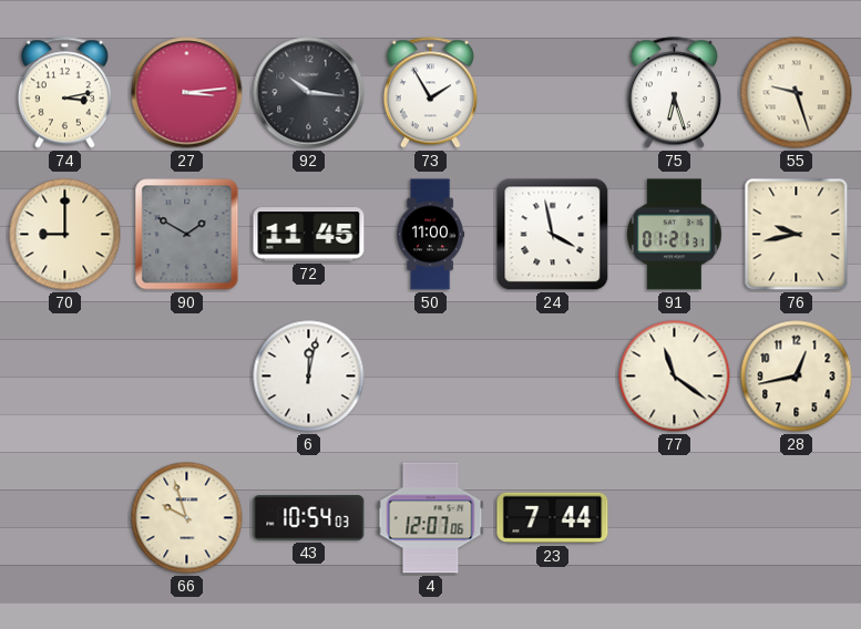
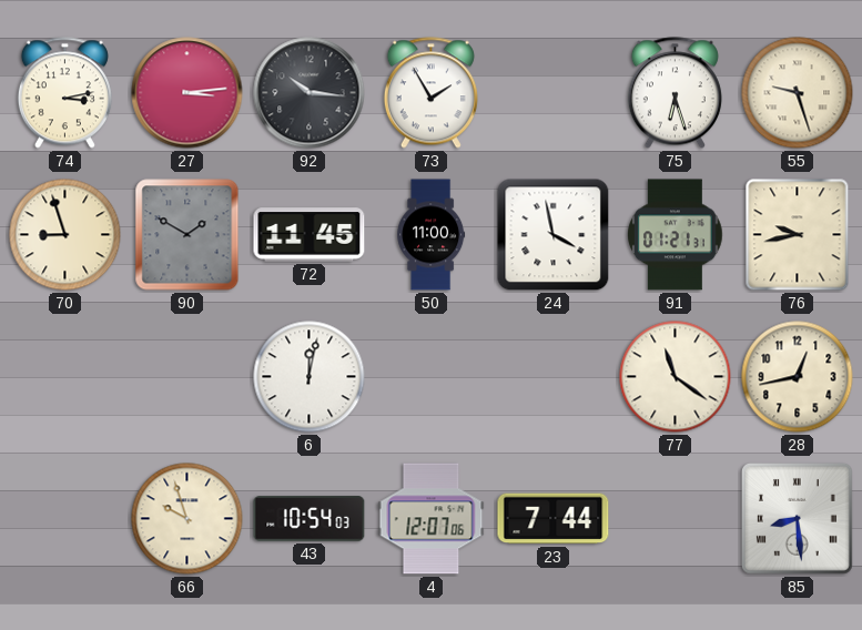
70: 9:00 -> 8:57 (65, 235)
85: none -> 8:29 (797, 518)
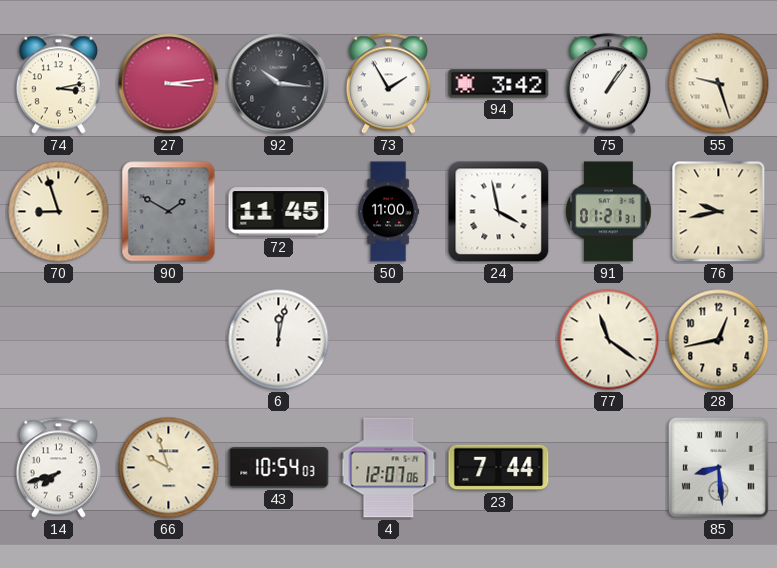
94: none -> 3:42 (499, 84)
75: 6:27 -> 1:06 (608, 84)
14: none -> 7:42 (58, 468)
